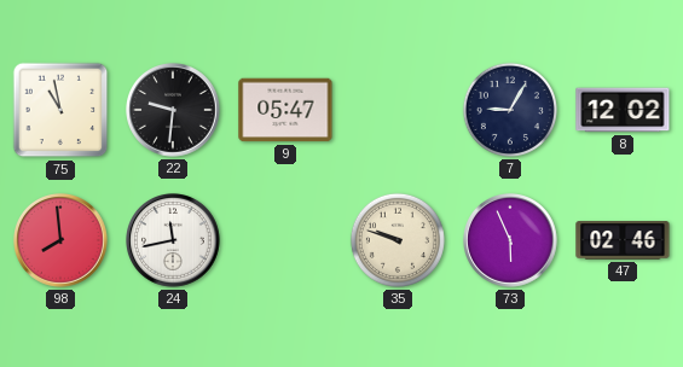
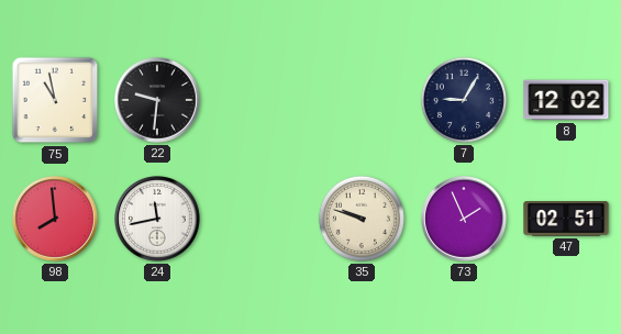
9: 05:47 -> none (285, 110)
73: 5:56 -> 1:56 (465, 220)
47: 02:46 -> 02:51 (566, 219)
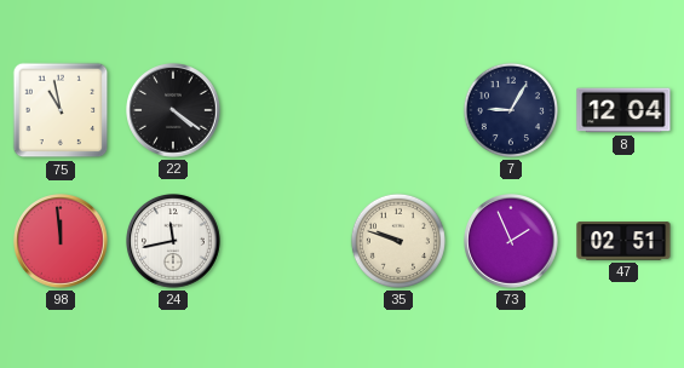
22: 9:31 -> 4:21 (174, 111)
8: 12:02 -> 12:04 (623, 110)
98: 7:59 -> 11:59 (62, 242)
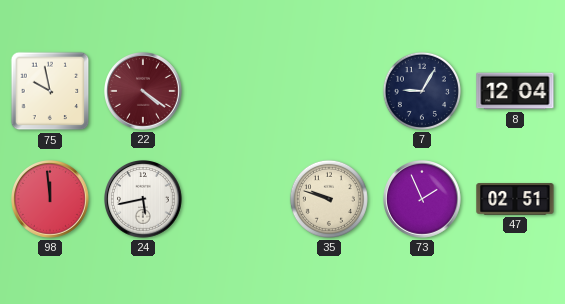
75: 10:58 -> 9:58 (50, 91)
22 dial: black -> burgundy (144, 92)
24: 11:43 -> 5:43 (144, 200)
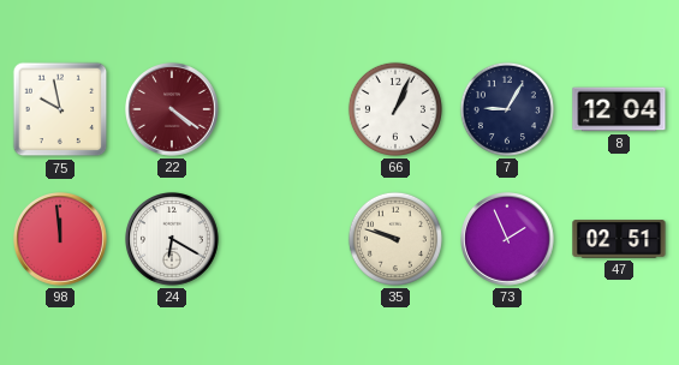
66: none -> 1:04 (395, 109)
24: 5:43 -> 6:20 (173, 240)
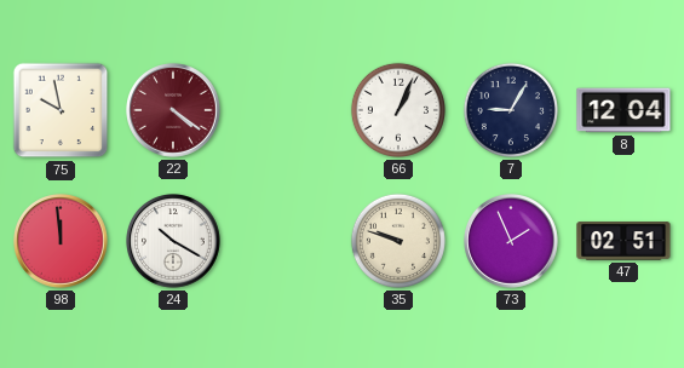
24: 6:20 -> 10:20 (174, 242)
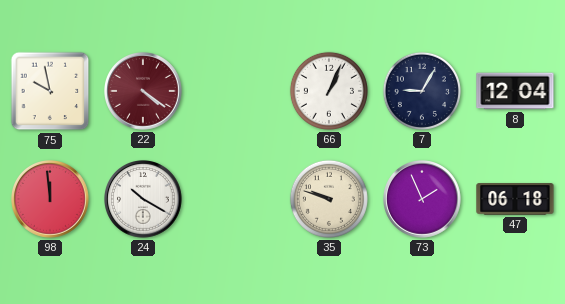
47: 02:51 -> 06:18 (515, 199)
